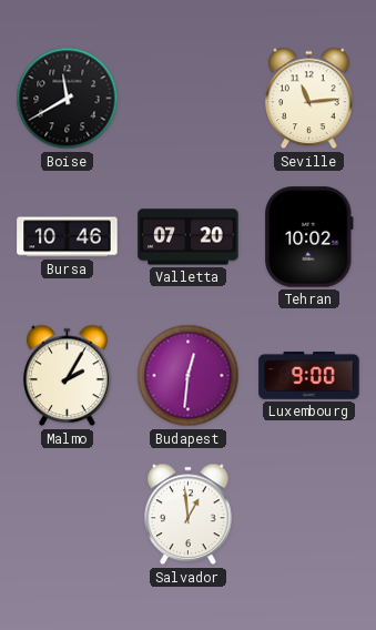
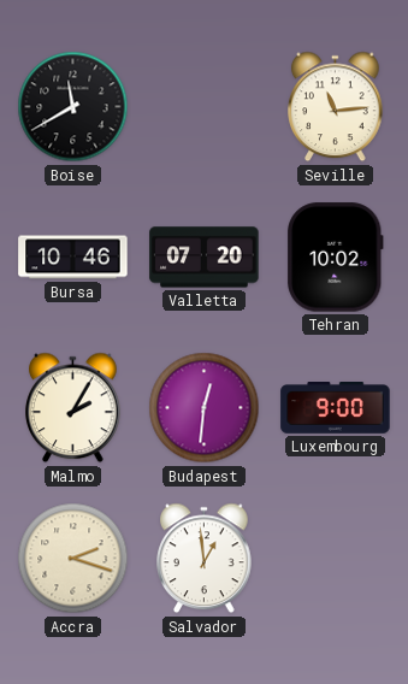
Accra: none -> 2:18 (73, 559)
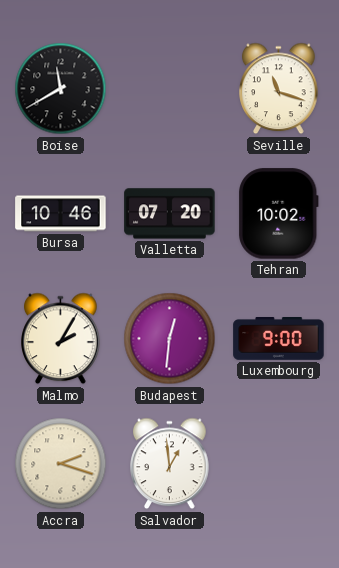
Seville: 11:14 -> 11:18 (279, 89)
